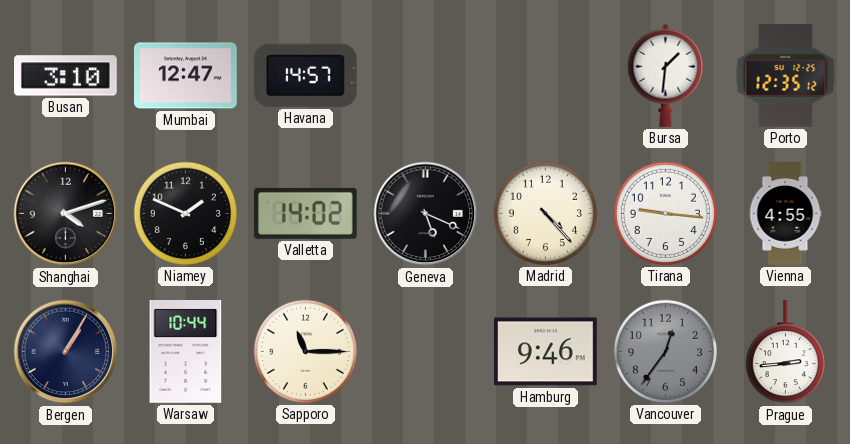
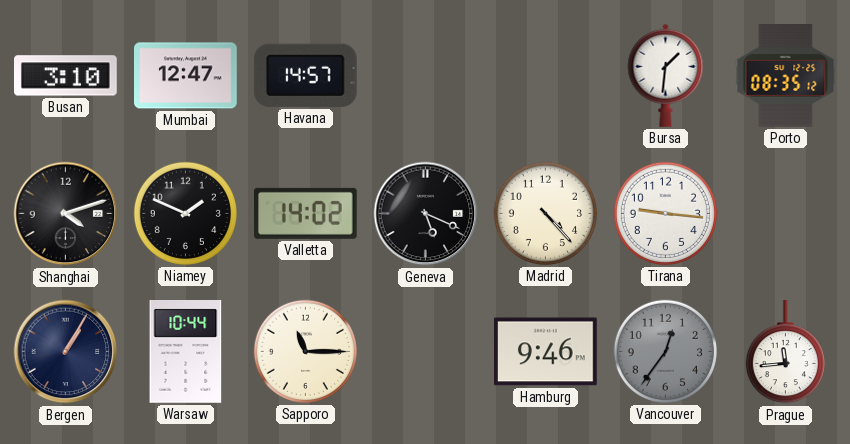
Porto: 12:35 -> 08:35 (786, 76)
Vienna: 4:55 -> none (785, 214)
Prague: 2:44 -> 11:44 (785, 353)
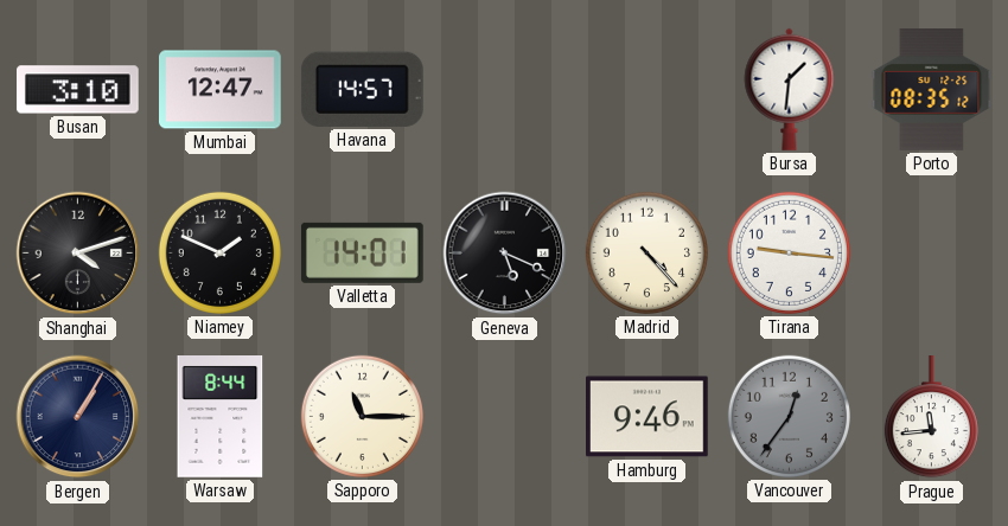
Valletta: 14:02 -> 14:01 (362, 252)
Warsaw: 10:44 -> 8:44 (221, 417)
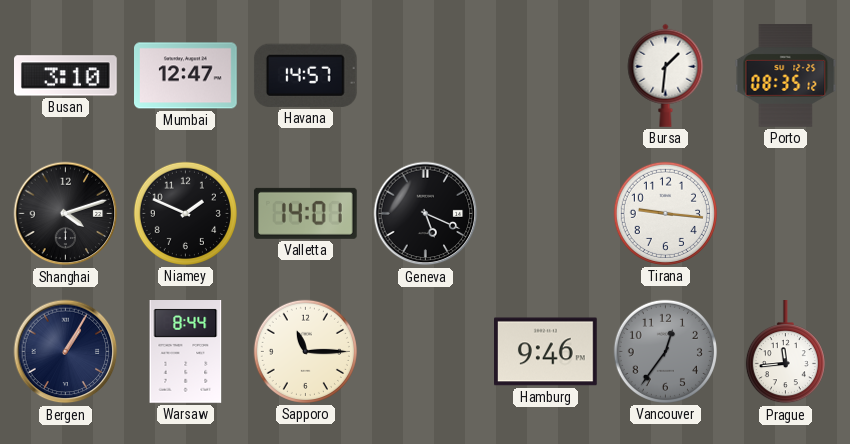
Madrid: 4:23 -> none (646, 252)
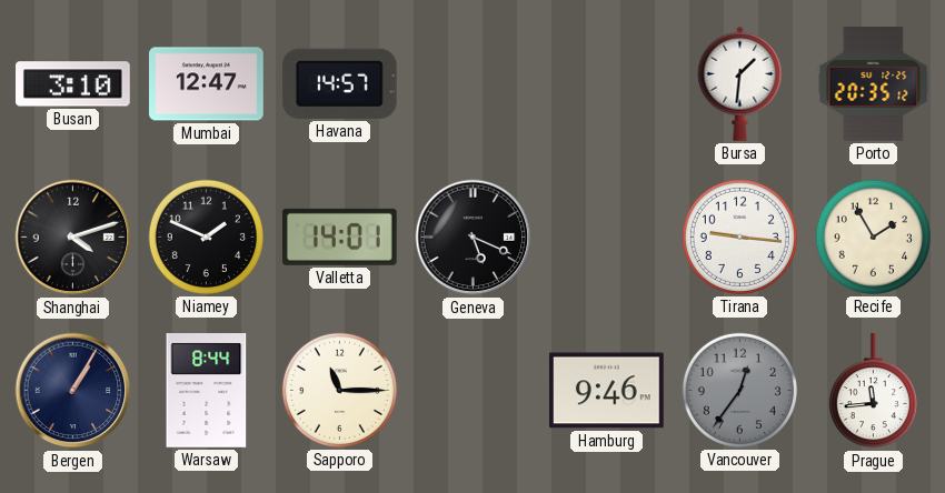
Porto: 08:35 -> 20:35 (874, 84)
Recife: none -> 1:55 (873, 237)
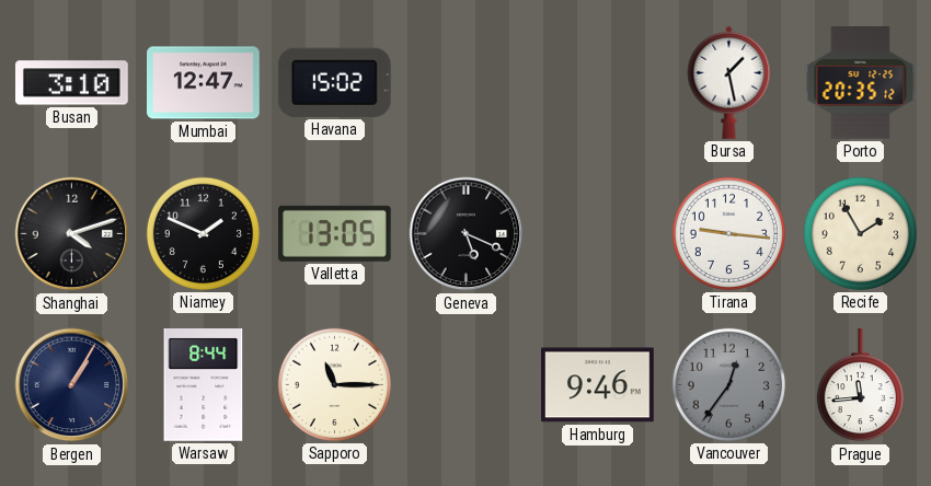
Havana: 14:57 -> 15:02 (334, 82)
Bursa: 1:31 -> 1:28 (729, 82)
Valletta: 14:01 -> 13:05 (334, 233)
